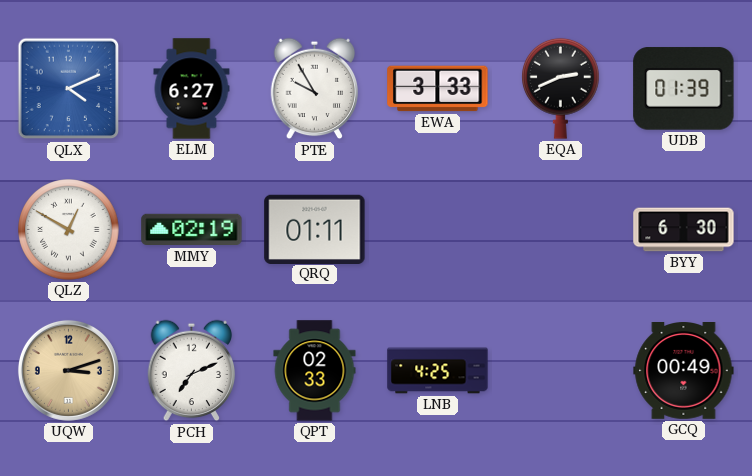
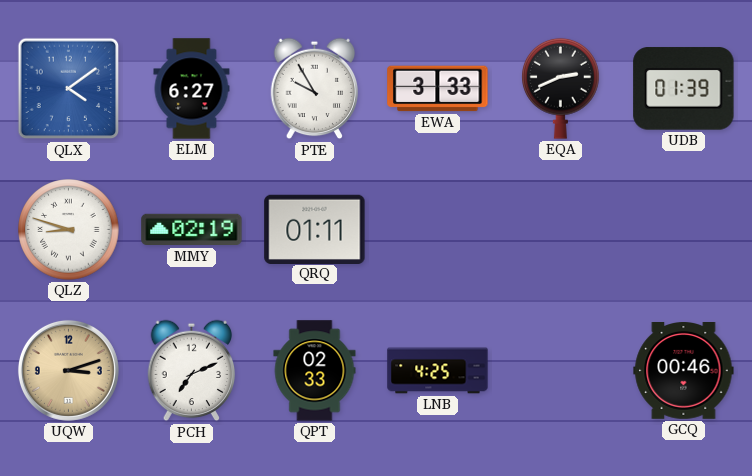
QLX: 4:11 -> 4:09 (69, 89)
QLZ: 12:50 -> 8:48 (69, 230)
BYY: 6:30 -> none (684, 230)
GCQ: 00:49 -> 00:46 (684, 371)
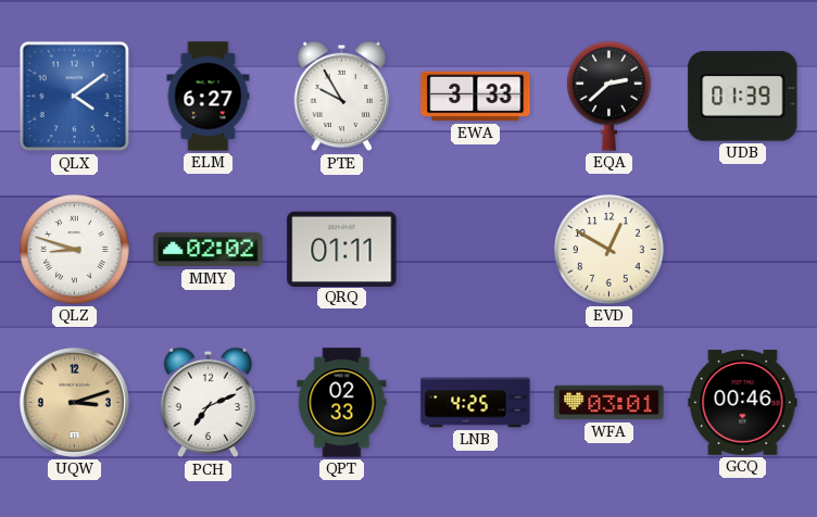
EQA: 2:41 -> 2:38 (609, 96)
MMY: 02:19 -> 02:02 (209, 250)
EVD: none -> 12:50 (609, 250)
WFA: none -> 03:01 (609, 403)
